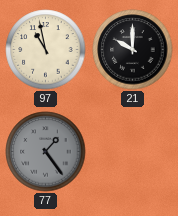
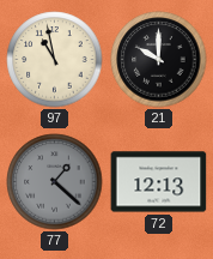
77: 1:24 -> 1:22 (55, 182)
72: none -> 12:13 (159, 182)
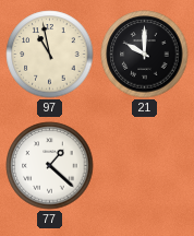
77 dial: grey -> white (50, 166)
72: 12:13 -> none (159, 182)
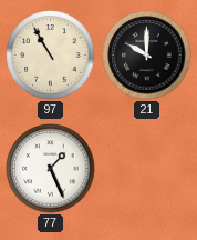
97: 10:58 -> 10:55 (51, 56)
77: 1:22 -> 1:26 (51, 169)
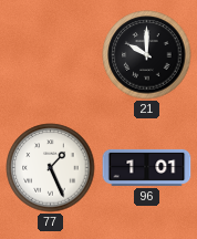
97: 10:55 -> none (51, 56)
96: none -> 1:01 (147, 167)
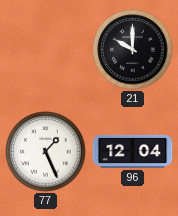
96: 1:01 -> 12:04 (133, 151)
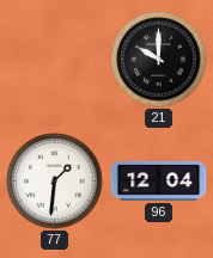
77: 1:26 -> 1:31 (55, 182)
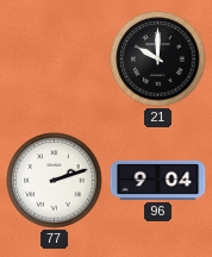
77: 1:31 -> 2:12 (55, 181)
96: 12:04 -> 9:04 (158, 180)
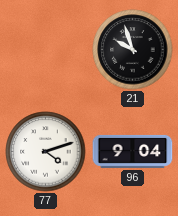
21: 10:00 -> 9:57 (133, 50)
77: 2:12 -> 4:12 (46, 152)
